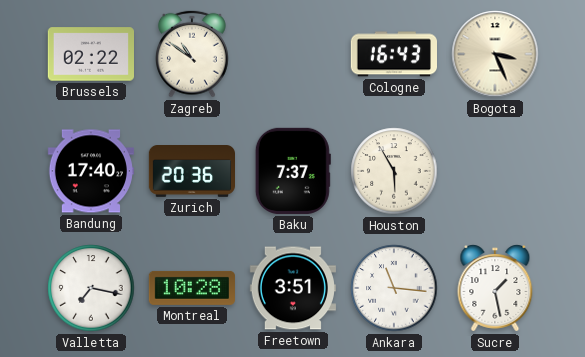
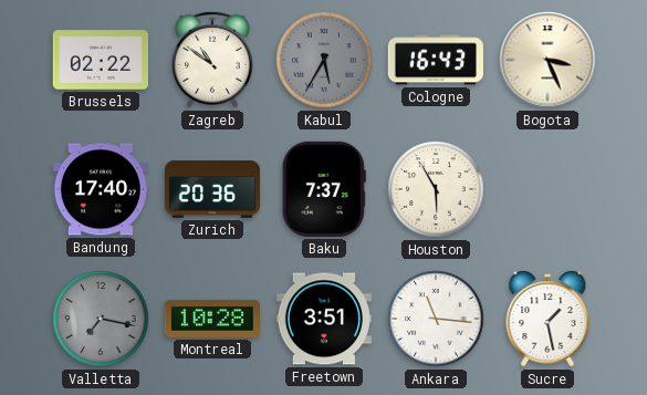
Kabul: none -> 5:35 (324, 60)
Valletta dial: white -> grey (101, 319)
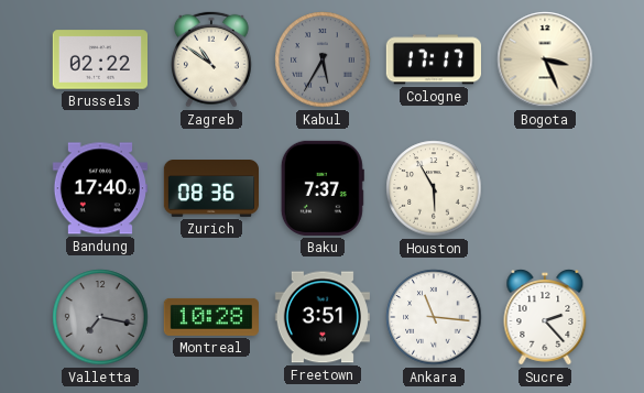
Cologne: 16:43 -> 17:17 (433, 59)
Zurich: 20:36 -> 08:36 (210, 189)
Sucre: 1:28 -> 2:23 (545, 317)
